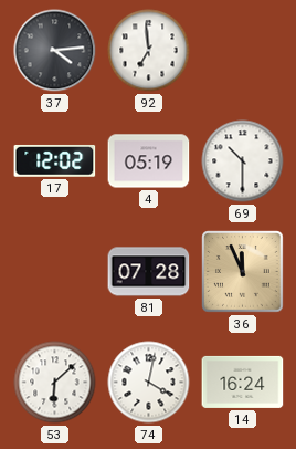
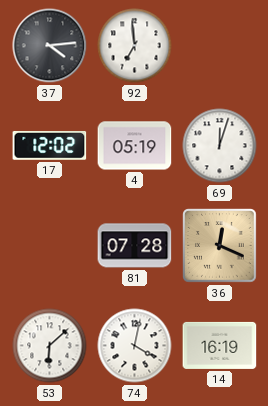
69: 10:30 -> 12:03 (220, 146)
36: 11:56 -> 12:19 (220, 246)
14: 16:24 -> 16:19 (220, 345)
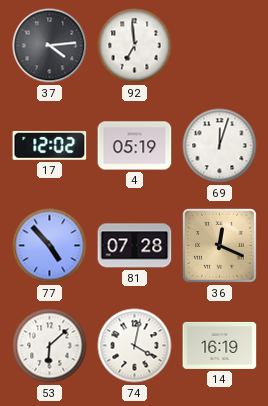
77: none -> 4:53 (50, 246)
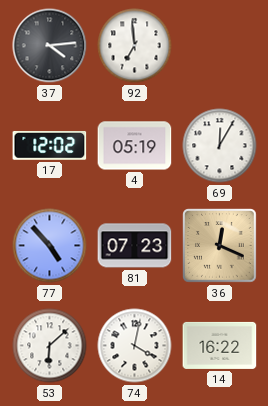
69: 12:03 -> 12:05 (220, 146)
81: 07:28 -> 07:23 (135, 246)
14: 16:19 -> 16:22 (220, 345)
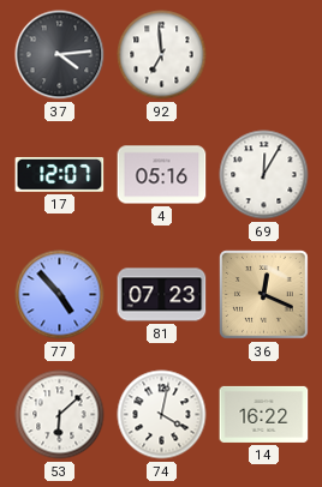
17: 12:02 -> 12:07 (60, 175)
4: 05:19 -> 05:16 (162, 175)
